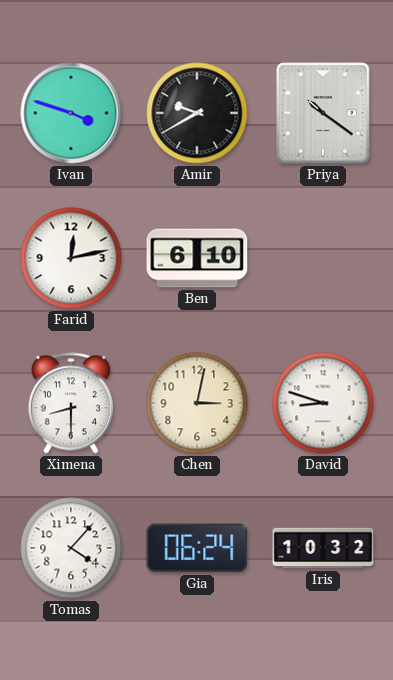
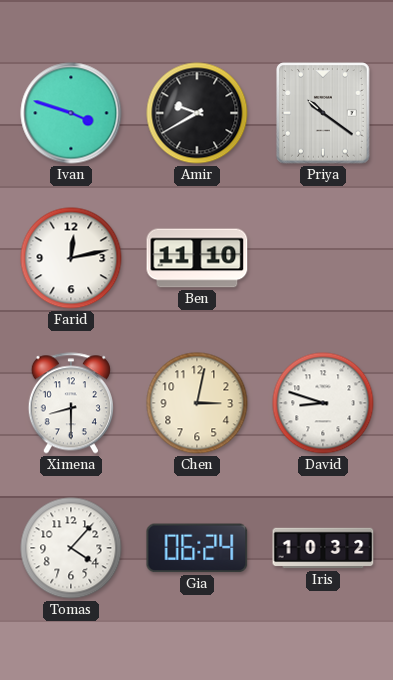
Ben: 6:10 -> 11:10 (197, 258)
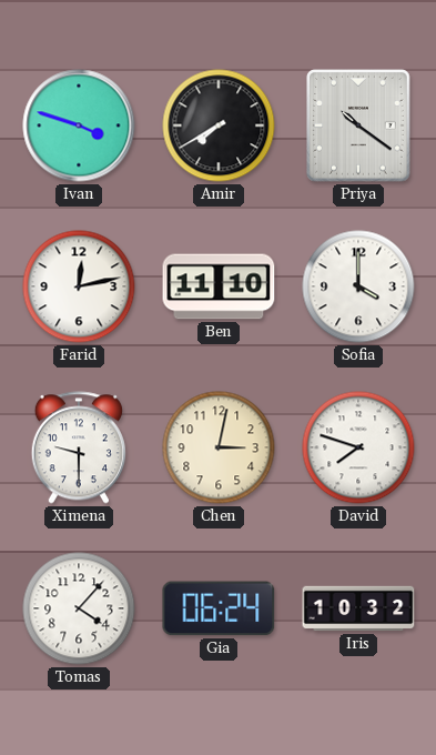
Amir: 9:40 -> 7:40 (219, 125)
Sofia: none -> 4:00 (358, 286)
Ximena: 8:30 -> 9:30 (79, 447)
David: 8:48 -> 7:48 (358, 447)
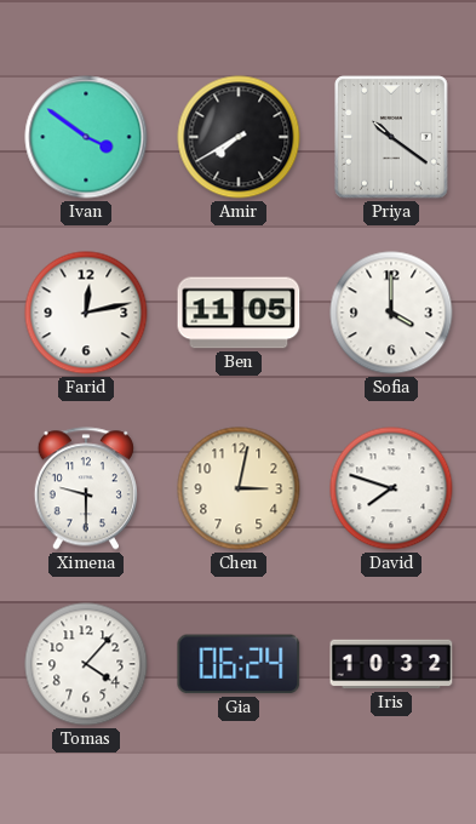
Ivan: 3:48 -> 3:51 (86, 137)
Ben: 11:10 -> 11:05 (239, 313)
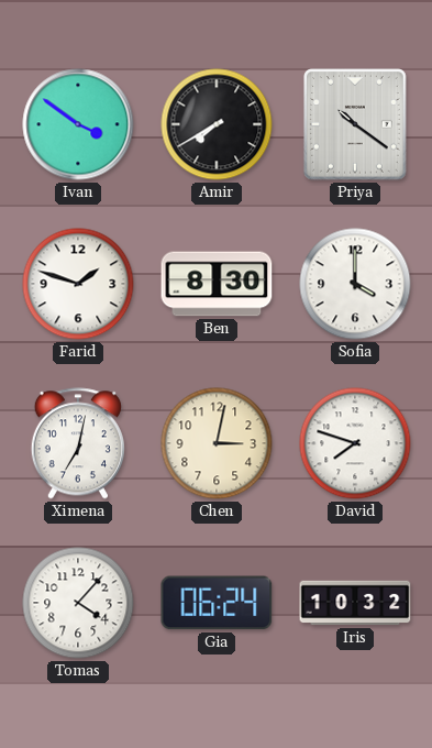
Farid: 12:13 -> 1:48 (78, 284)
Ben: 11:05 -> 8:30 (217, 284)
Ximena: 9:30 -> 7:02 (78, 443)
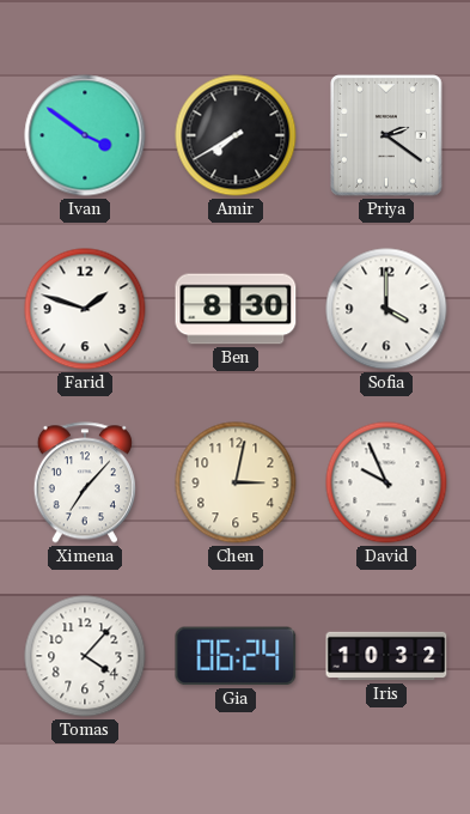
Priya: 10:21 -> 2:21 (386, 135)
Ximena: 7:02 -> 7:07 (85, 482)
David: 7:48 -> 9:56 (386, 482)
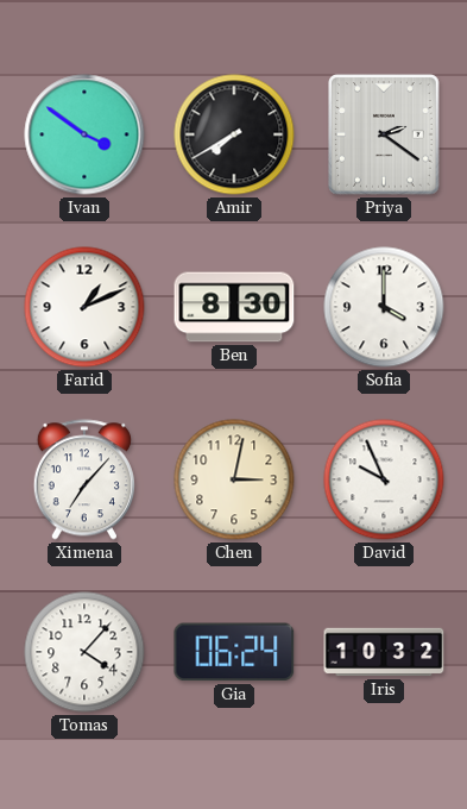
Farid: 1:48 -> 1:11 (84, 307)
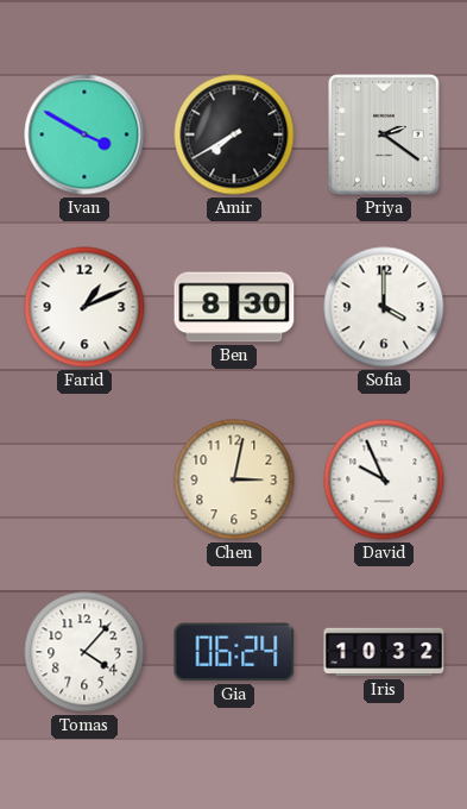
Ivan: 3:51 -> 3:50 (84, 134)
Ximena: 7:07 -> none (84, 479)
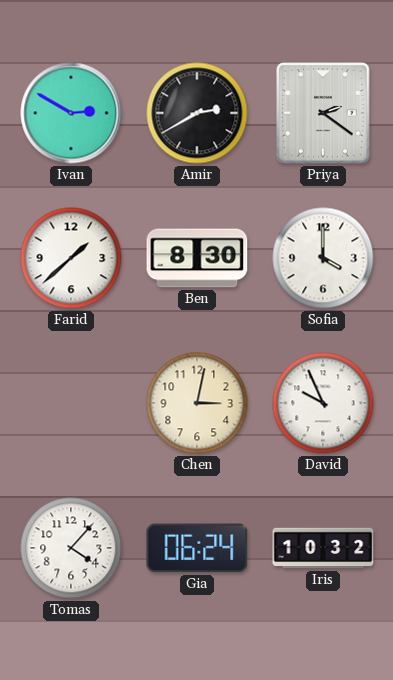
Ivan: 3:50 -> 2:50 (71, 113)
Amir: 7:40 -> 2:40 (197, 113)
Farid: 1:11 -> 1:38 (71, 258)
